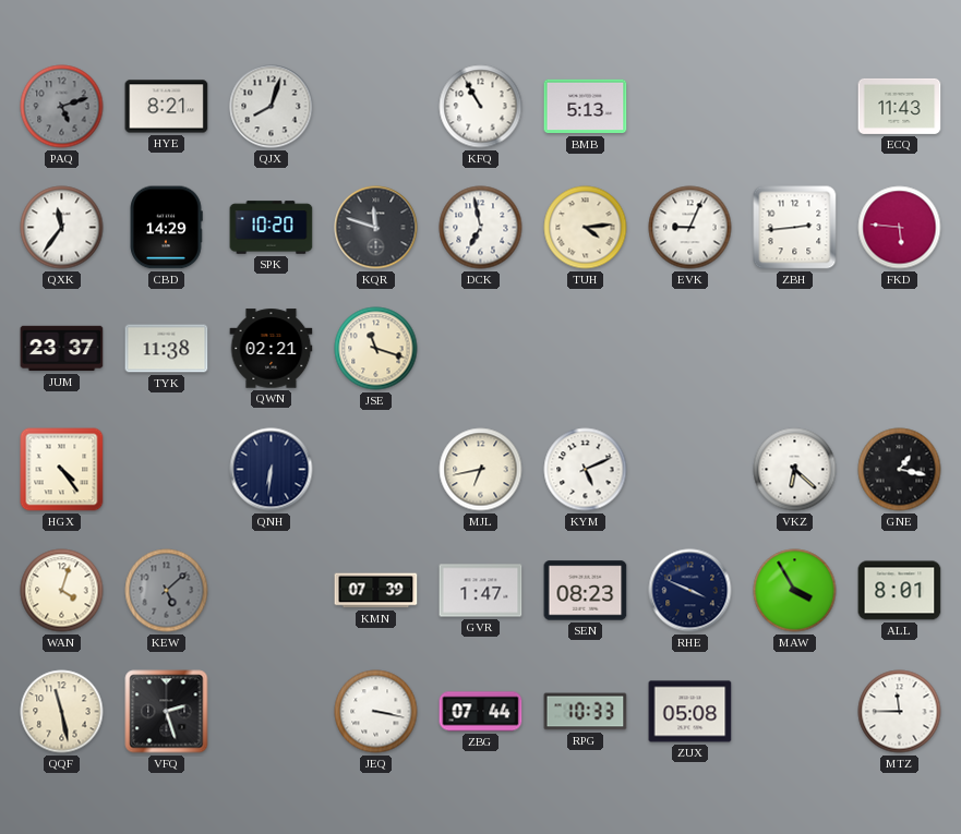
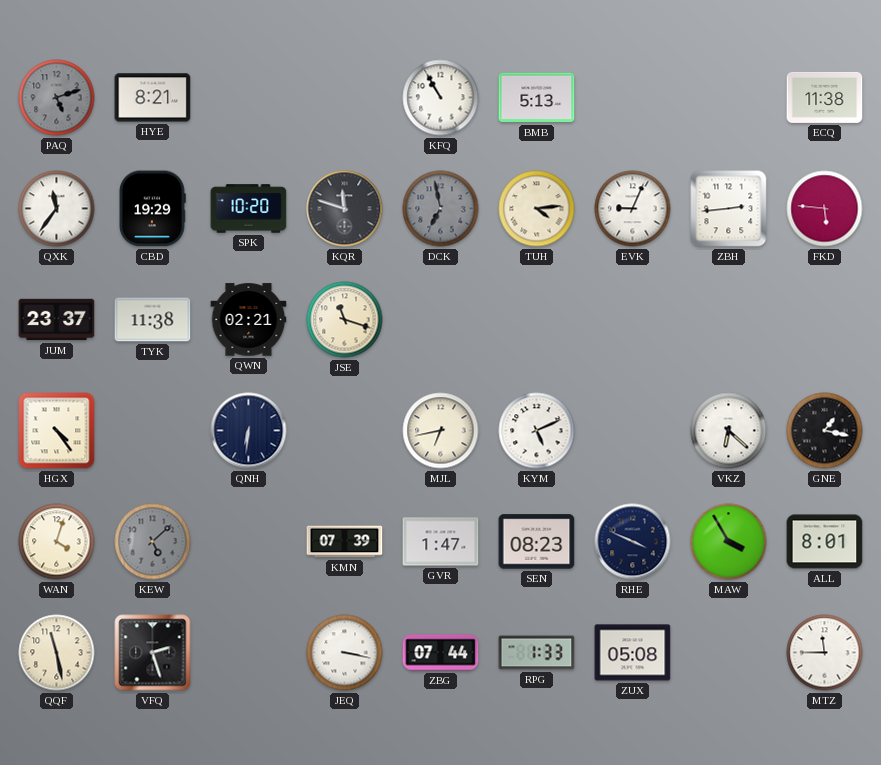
QJX: 8:03 -> none (272, 107)
ECQ: 11:43 -> 11:38 (825, 97)
CBD: 14:29 -> 19:29 (152, 209)
DCK dial: white -> grey (441, 209)
RPG: 10:33 -> 1:33 (537, 653)
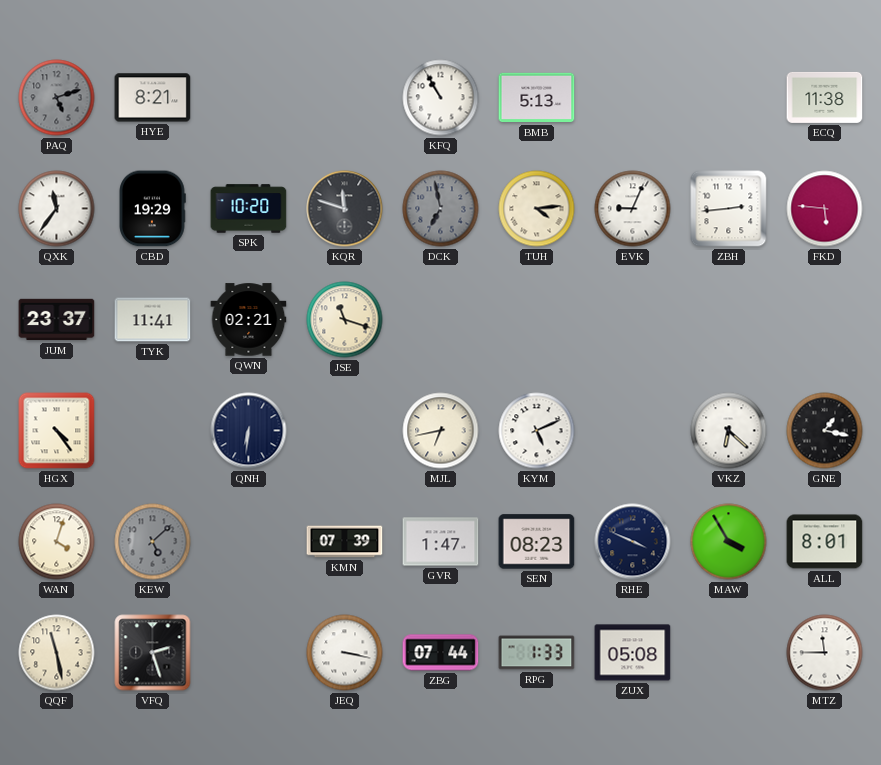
TYK: 11:38 -> 11:41 (153, 320)
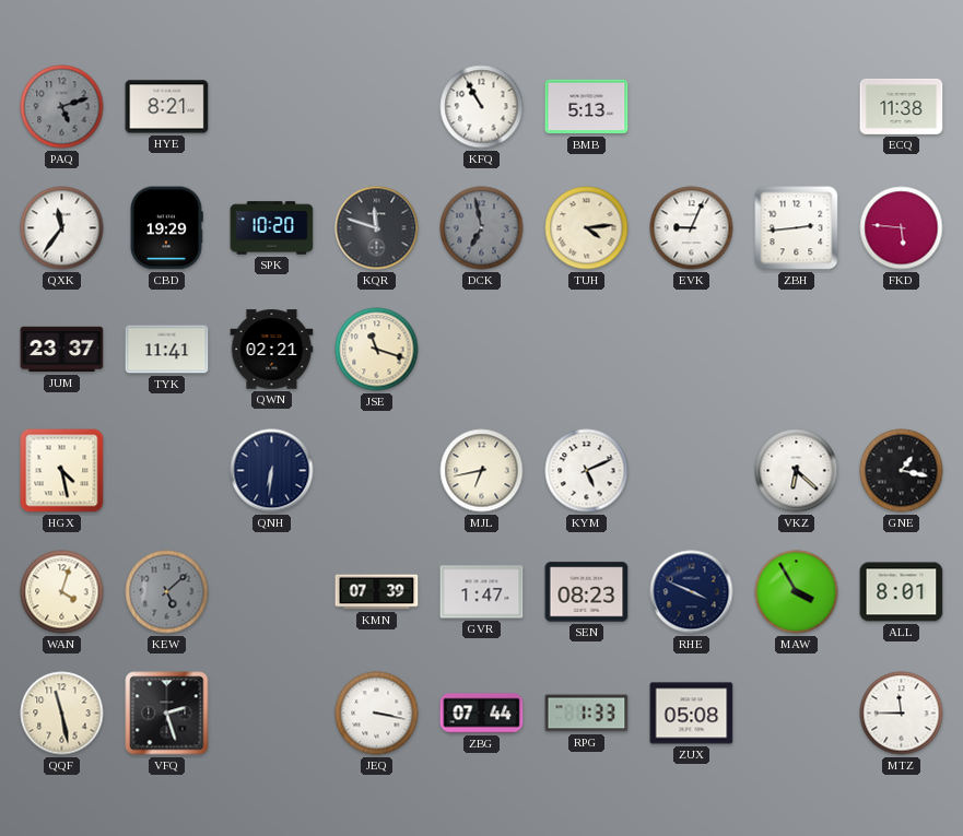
HGX: 4:24 -> 4:28 (62, 471)
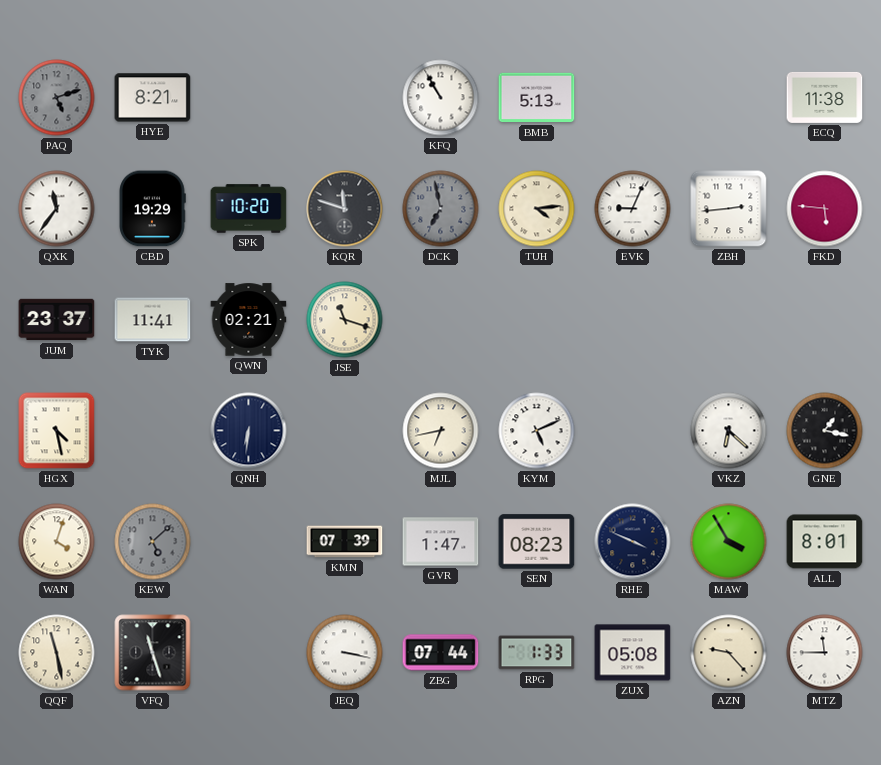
VFQ: 2:27 -> 11:27 (153, 653)
AZN: none -> 9:23 (729, 653)
